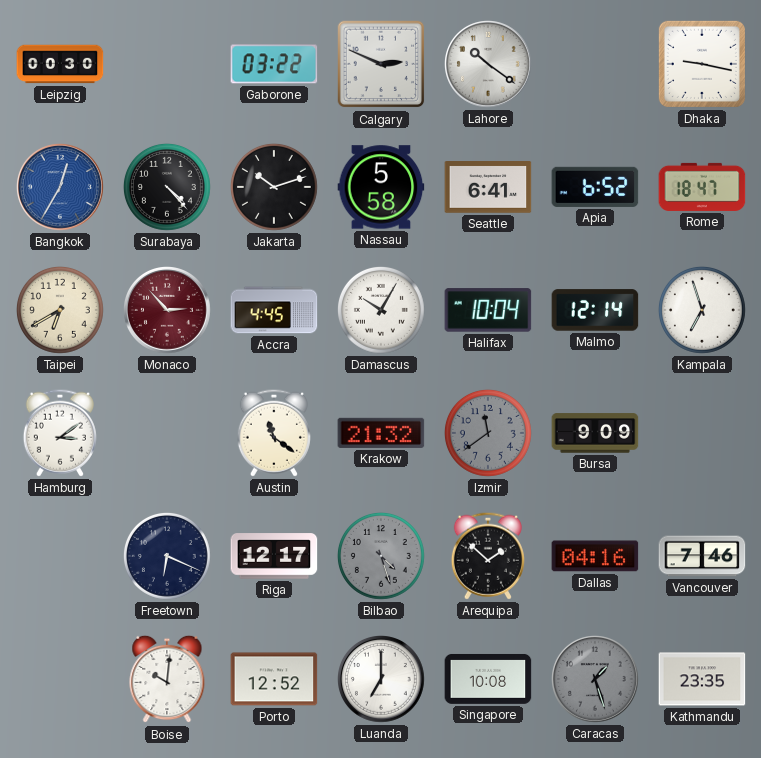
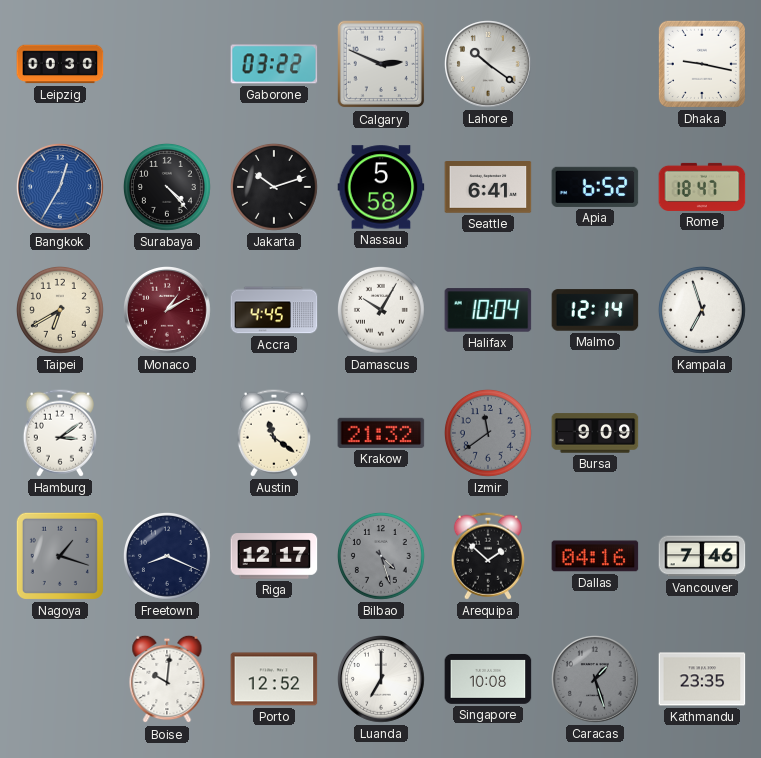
Monaco: 2:53 -> 1:10 (168, 311)
Nagoya: none -> 1:18 (60, 556)
Freetown: 6:19 -> 8:19 (167, 556)
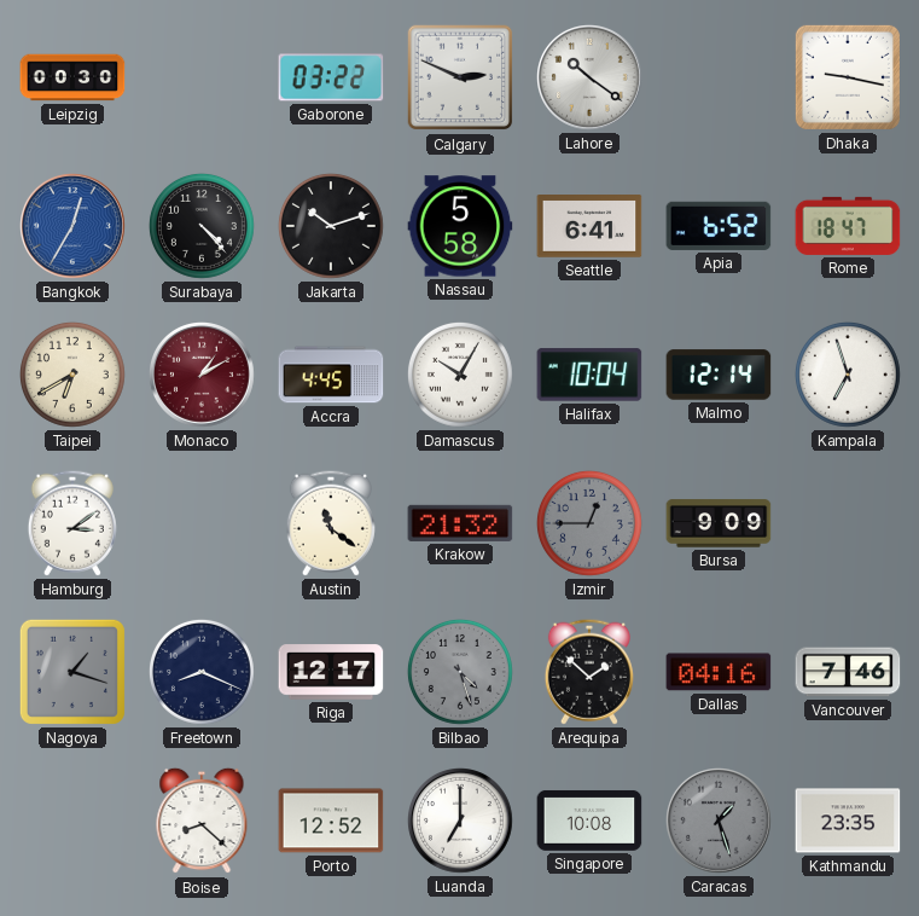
Izmir: 11:39 -> 12:45 (589, 523)
Boise: 10:01 -> 8:22 (202, 821)
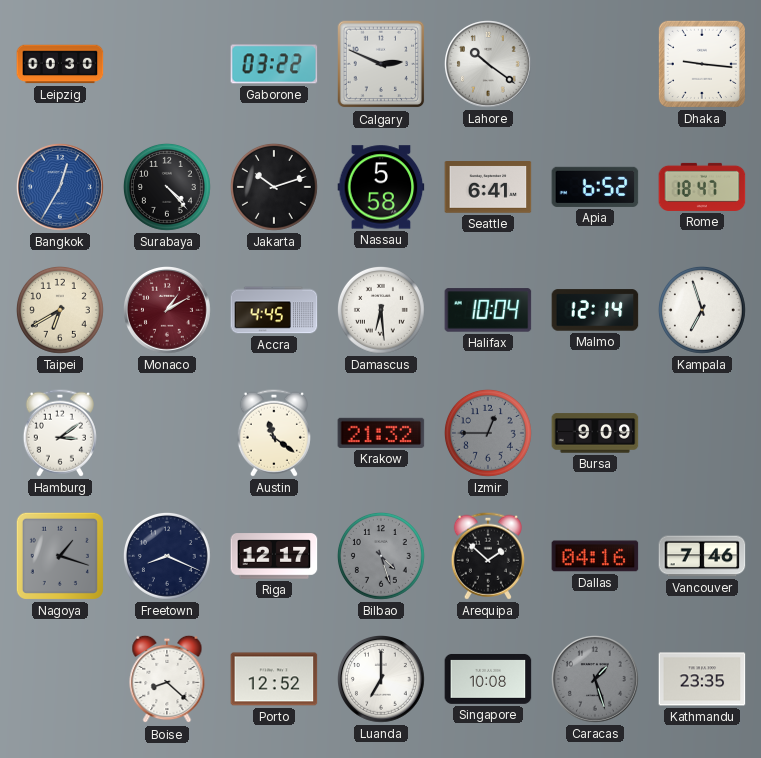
Dhaka: 9:17 -> 9:16 (702, 64)
Damascus: 10:05 -> 6:29 (381, 310)
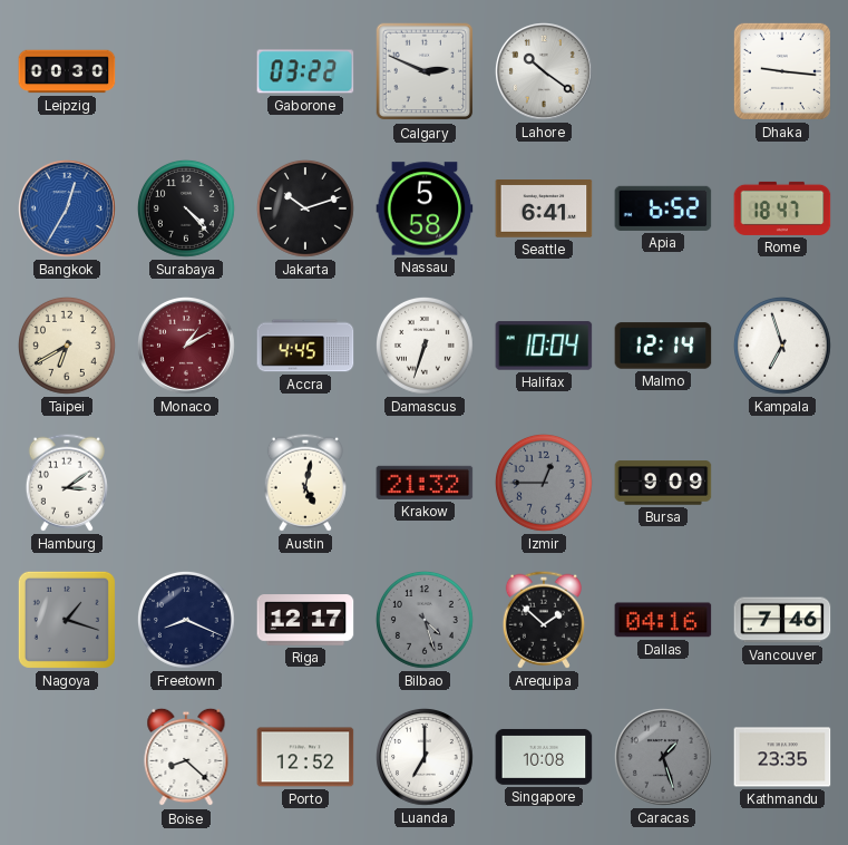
Damascus: 6:29 -> 6:33 (425, 346)
Austin: 11:21 -> 5:02 (305, 483)
